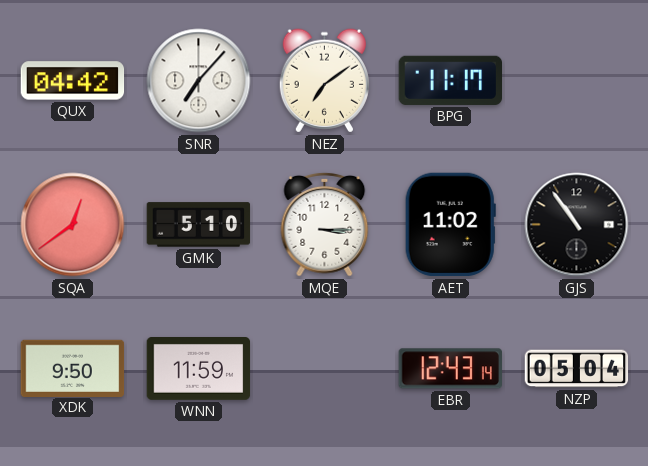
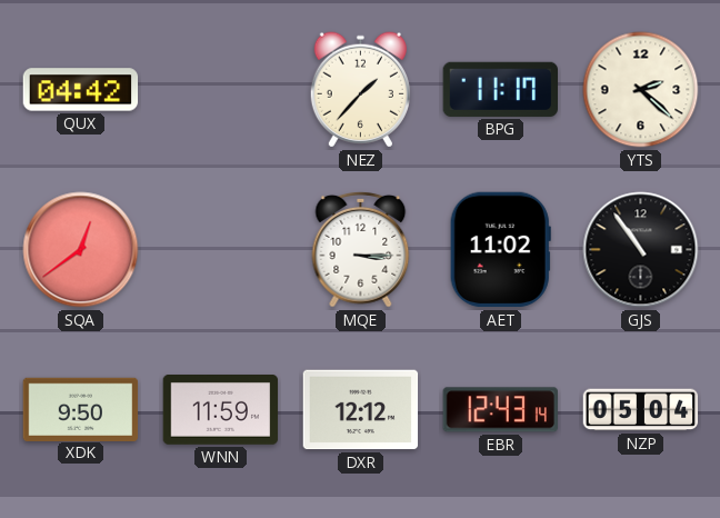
SNR: 7:07 -> none (199, 81)
NEZ: 7:09 -> 1:37 (360, 90)
YTS: none -> 2:22 (641, 90)
GMK: 5:10 -> none (199, 225)
DXR: none -> 12:12 (361, 410)
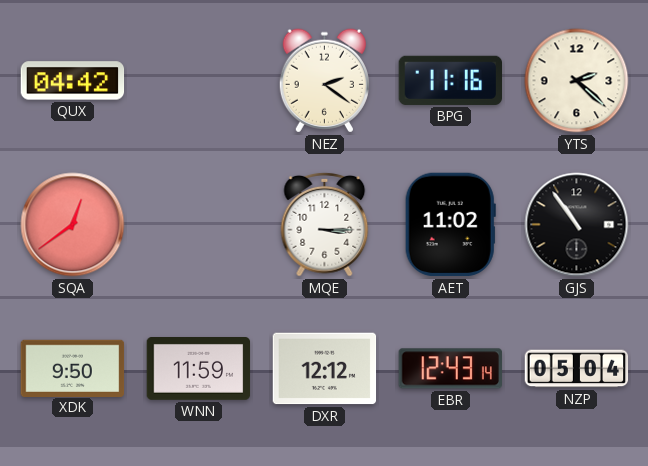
NEZ: 1:37 -> 2:21 (324, 81)
BPG: 11:17 -> 11:16 (450, 80)
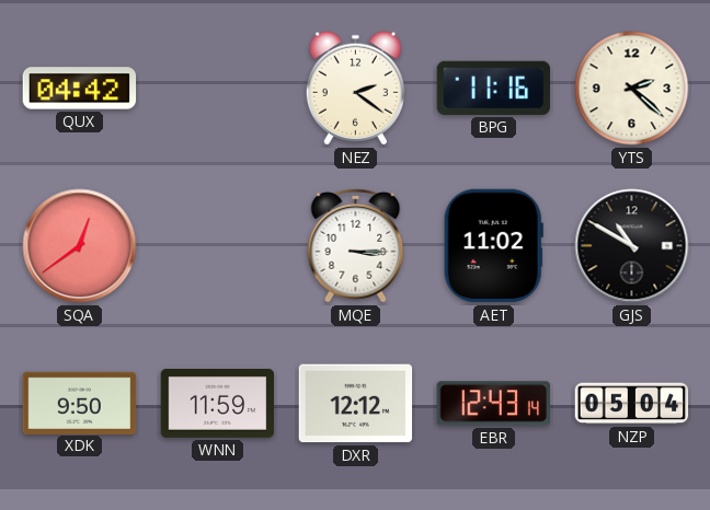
GJS: 10:54 -> 10:50 (632, 246)
